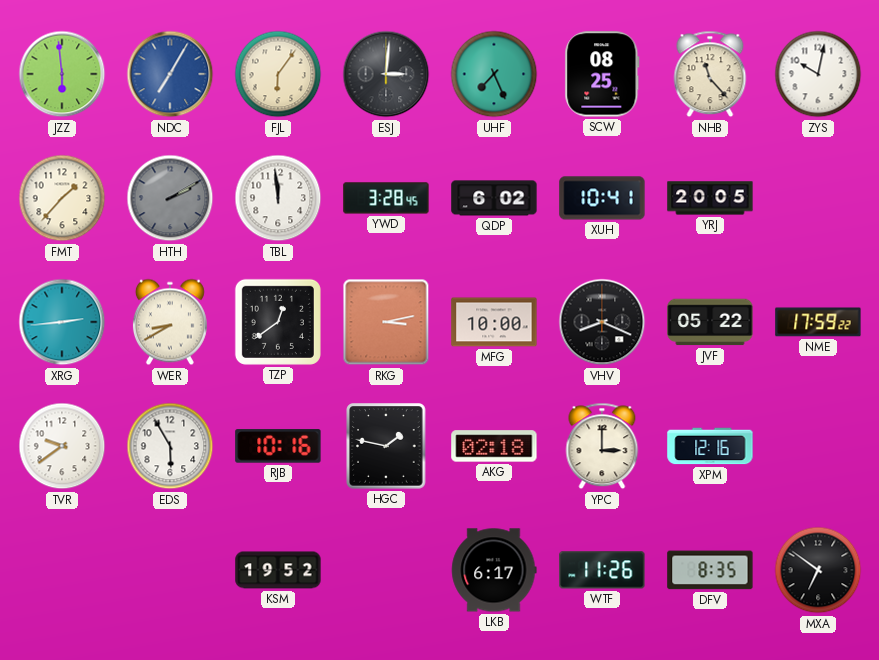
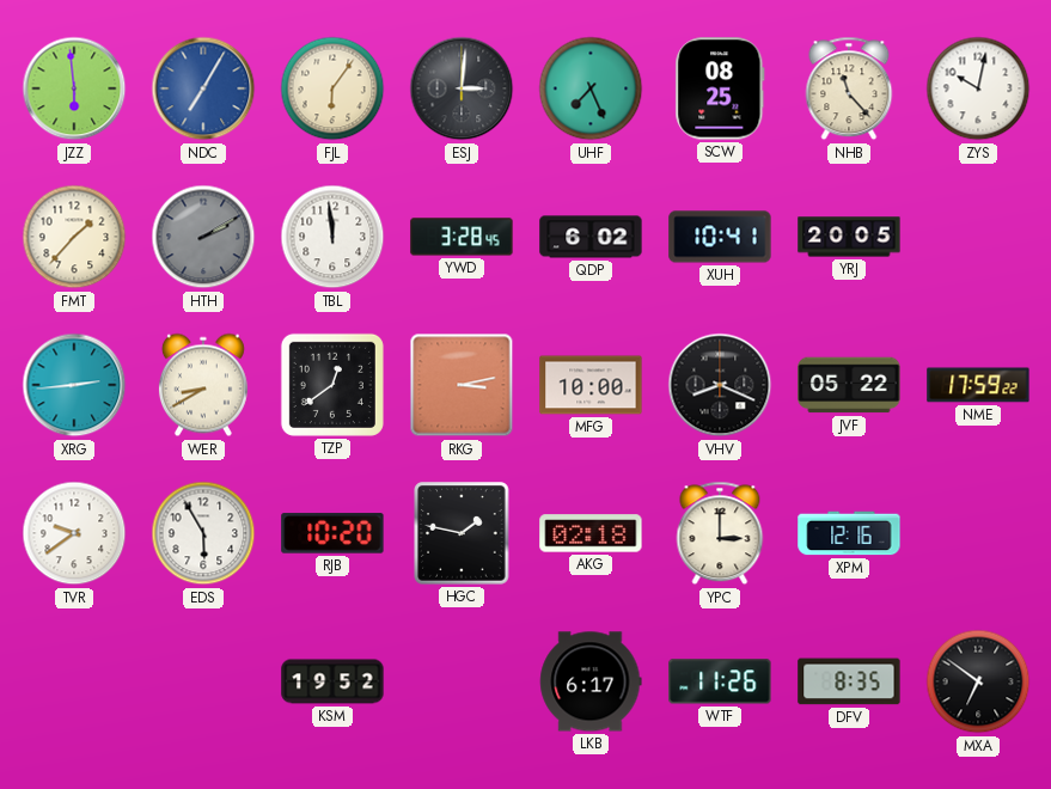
RJB: 10:16 -> 10:20 (332, 533)
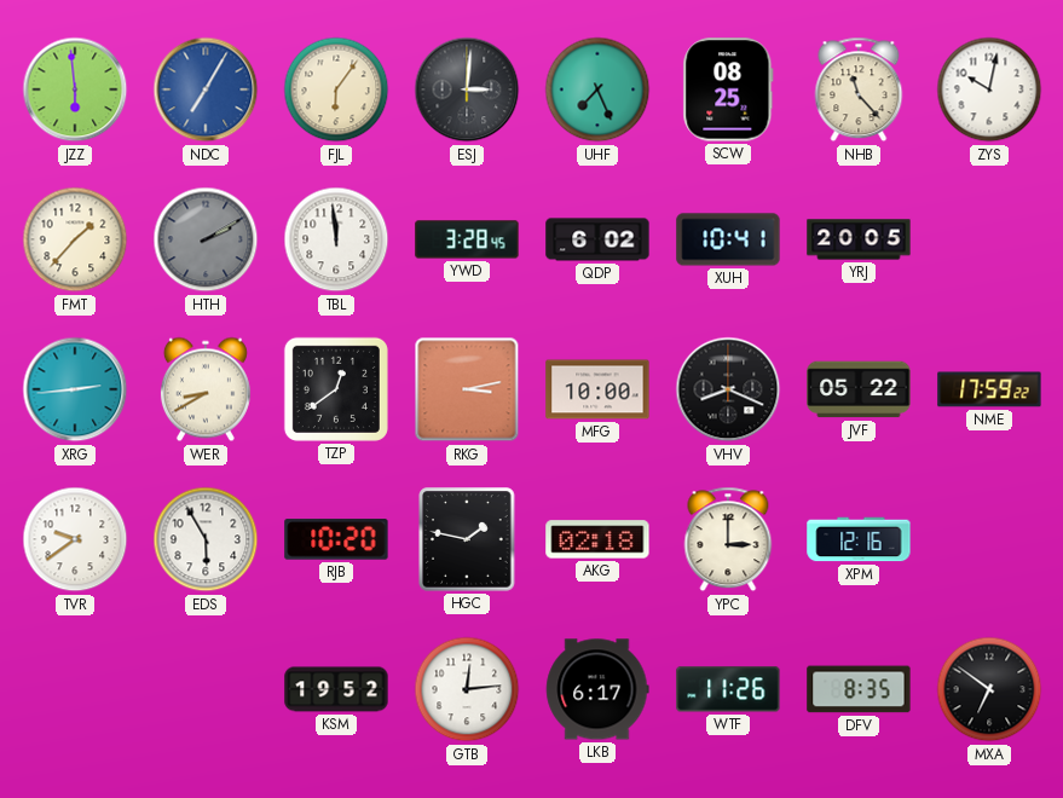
GTB: none -> 12:14 (467, 689)
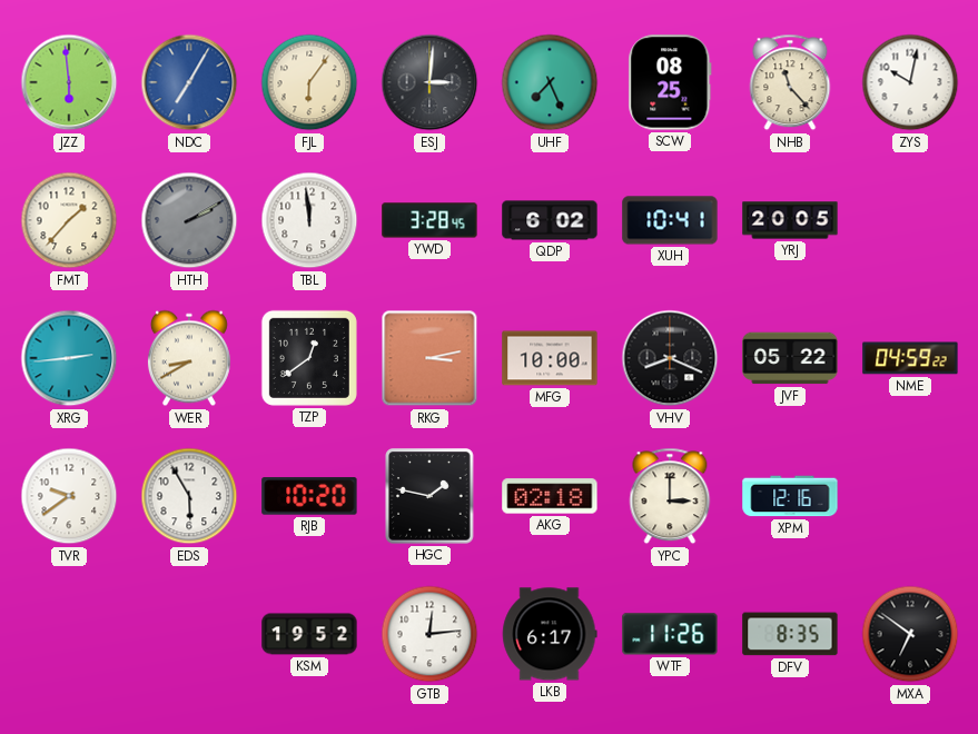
NME: 17:59 -> 04:59 (910, 358)
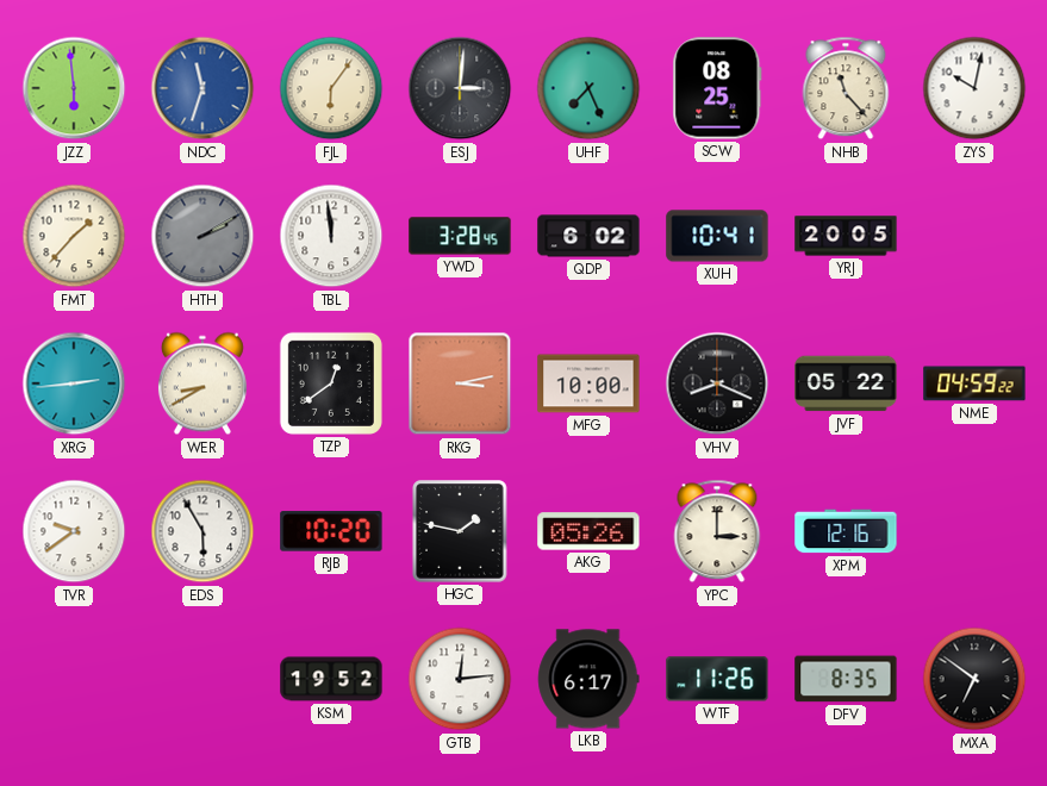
NDC: 7:05 -> 11:33 (202, 88)
AKG: 02:18 -> 05:26 (588, 531)
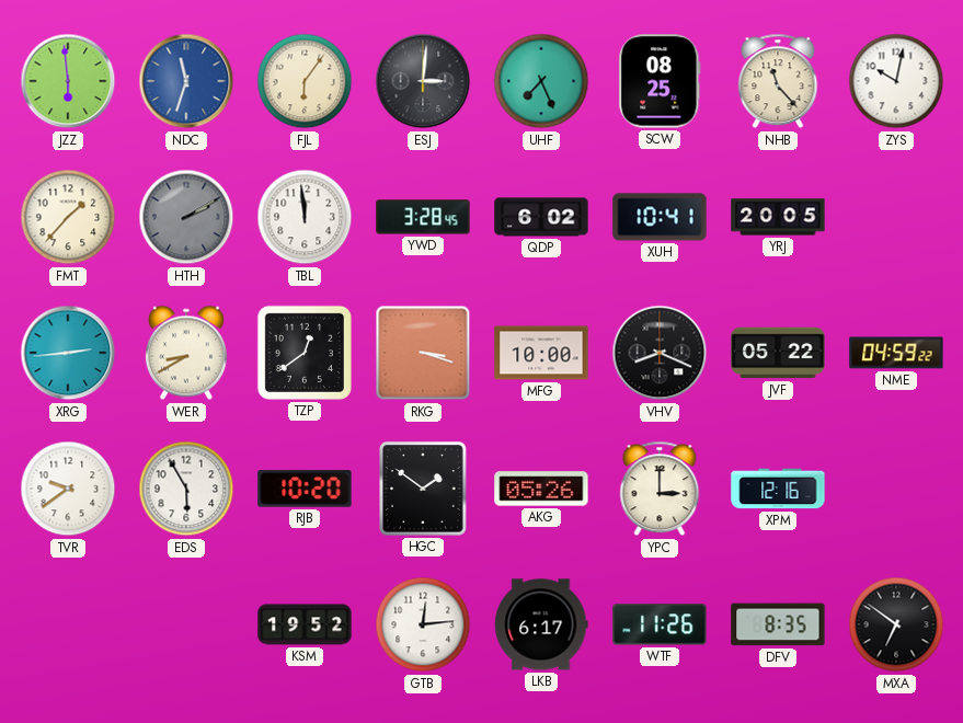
RKG: 3:13 -> 3:18 (423, 353)
HGC: 1:47 -> 1:51 (423, 489)
